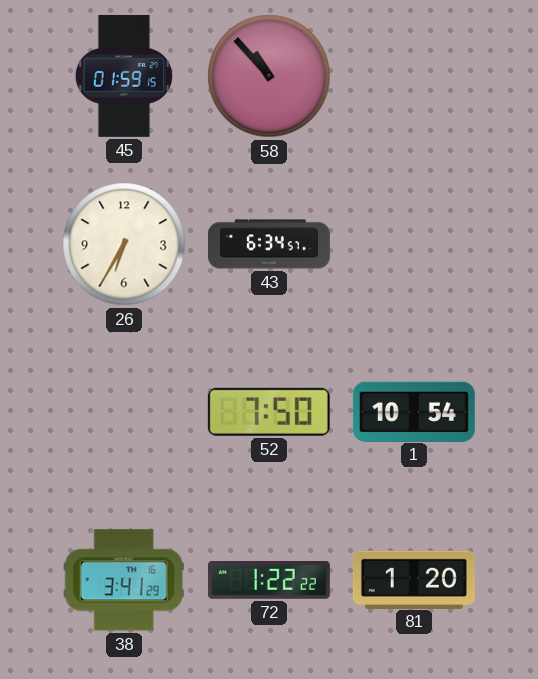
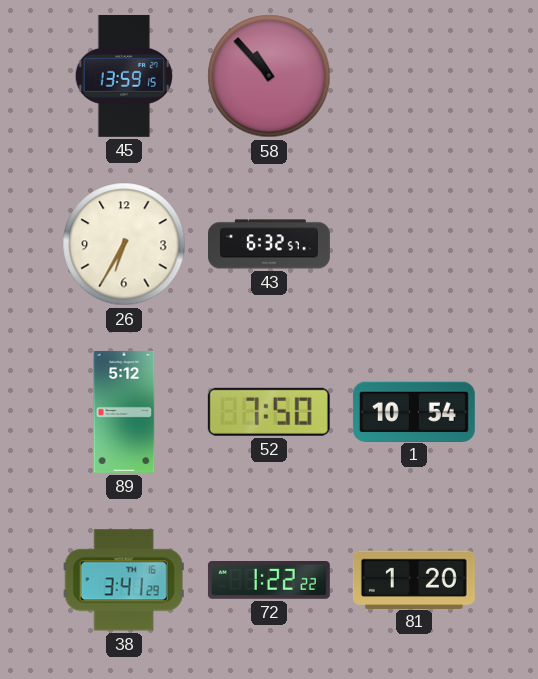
45: 01:59 -> 13:59 (124, 76)
43: 6:34 -> 6:32 (270, 244)
89: none -> 5:12 (124, 412)
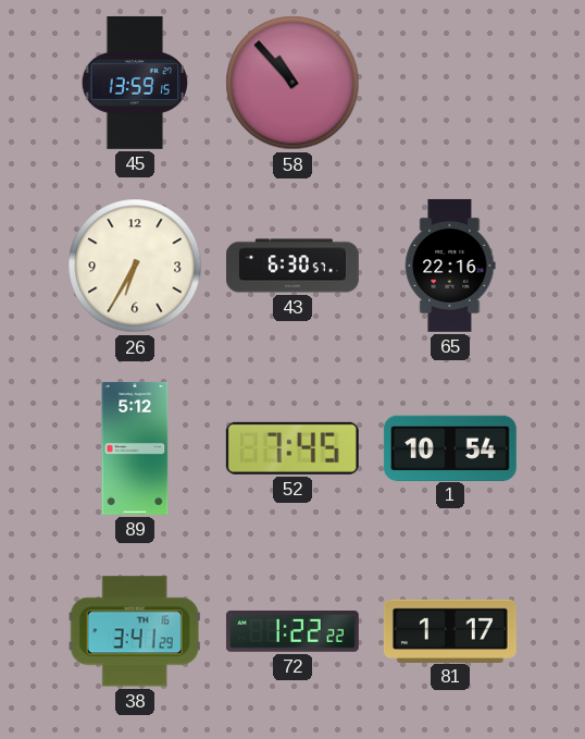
43: 6:32 -> 6:30 (294, 266)
65: none -> 22:16 (450, 266)
52: 7:50 -> 7:45 (292, 448)
81: 1:20 -> 1:17 (450, 630)
